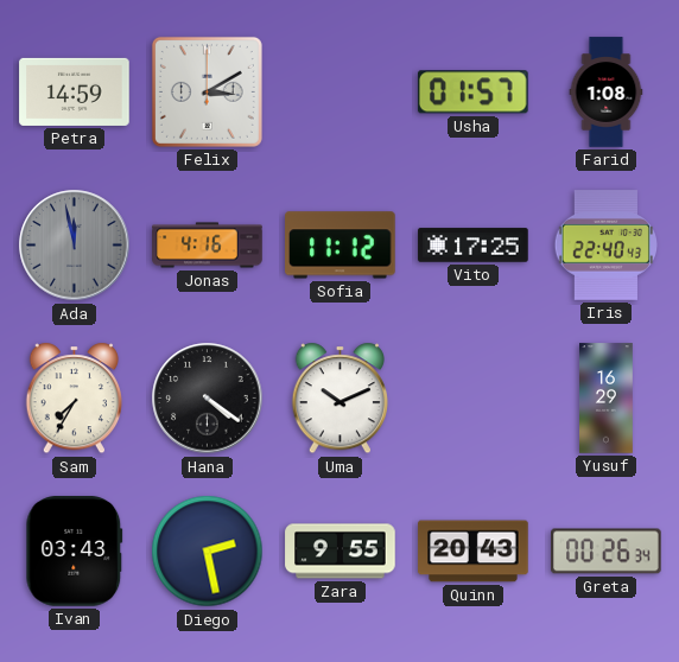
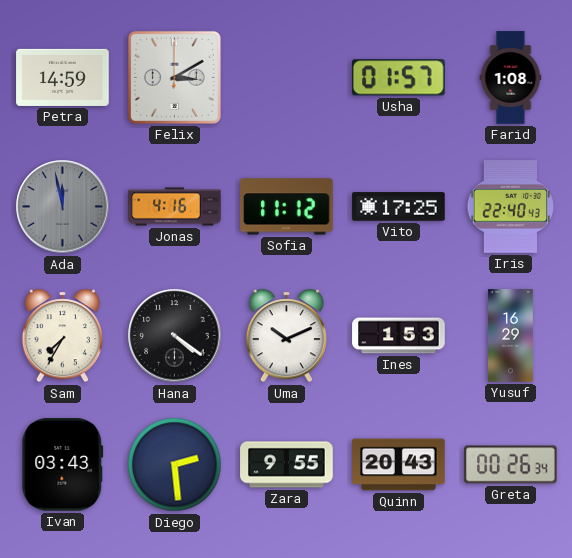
Ines: none -> 1:53 (399, 336)
Diego: 2:28 -> 2:29 (175, 465)
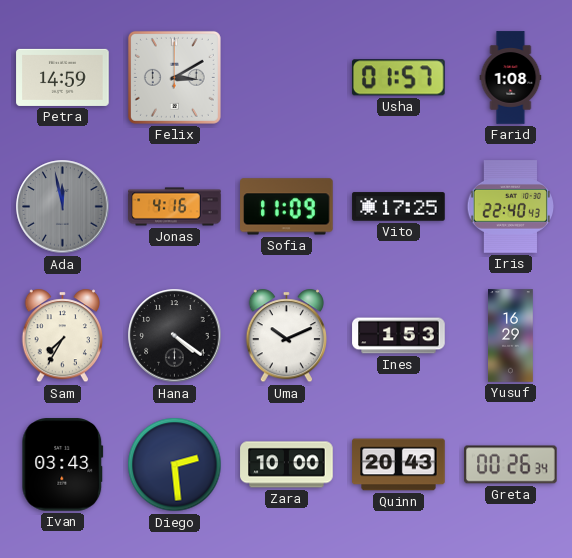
Sofia: 11:12 -> 11:09 (287, 207)
Zara: 9:55 -> 10:00 (287, 465)
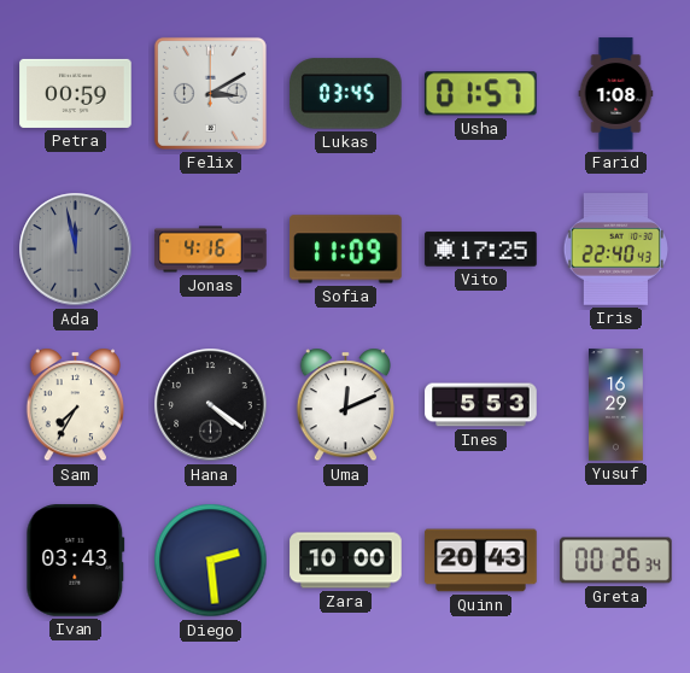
Petra: 14:59 -> 00:59 (76, 93)
Lukas: none -> 03:45 (346, 94)
Uma: 10:11 -> 12:11 (345, 405)
Ines: 1:53 -> 5:53 (481, 405)
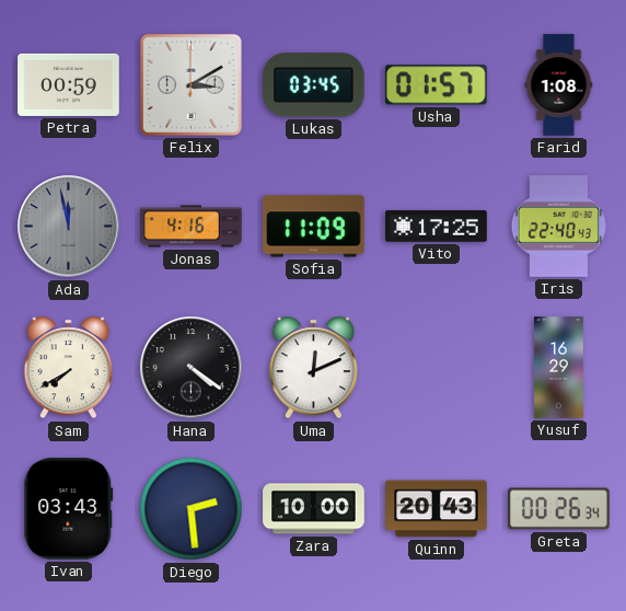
Sam: 7:35 -> 7:40 (68, 368)
Ines: 5:53 -> none (481, 405)
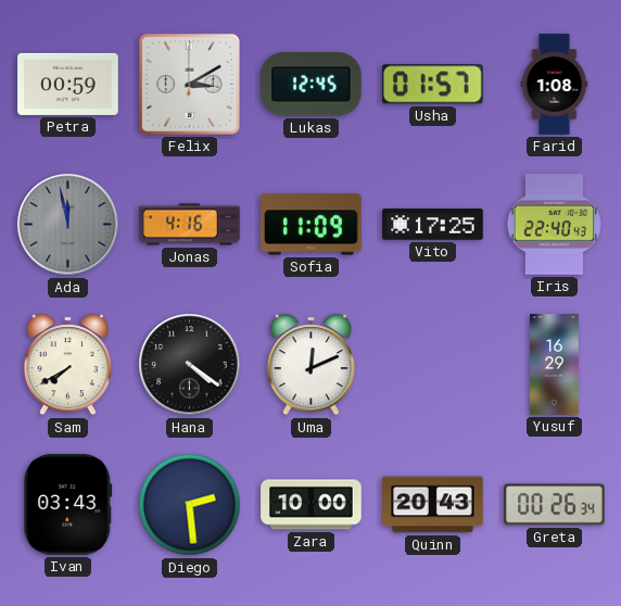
Lukas: 03:45 -> 12:45 (312, 85)
